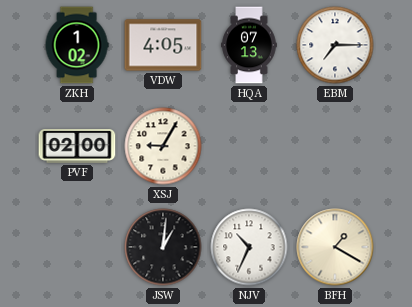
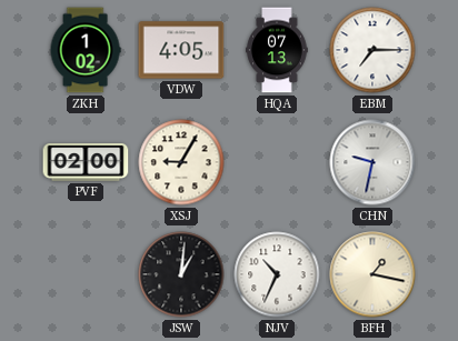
CHN: none -> 9:32 (372, 162)
BFH: 1:20 -> 1:17 (372, 274)
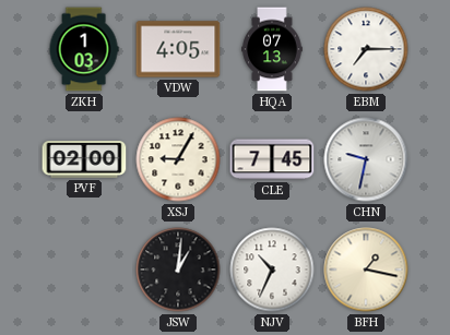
ZKH: 1:02 -> 1:03 (84, 49)
CLE: none -> 7:45 (272, 159)
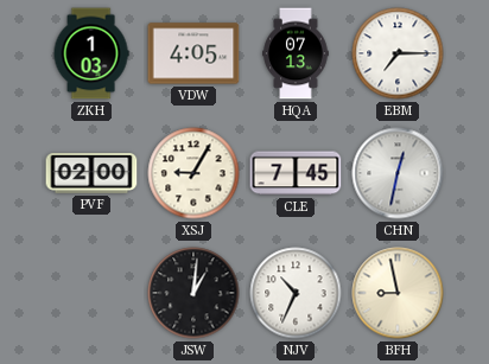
CHN: 9:32 -> 12:32 (398, 173)
BFH: 1:17 -> 8:58 (398, 293)
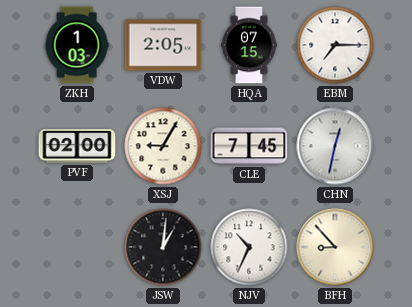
VDW: 4:05 -> 2:05 (163, 45)
HQA: 07:13 -> 07:15 (249, 45)
BFH: 8:58 -> 8:53 (335, 247)
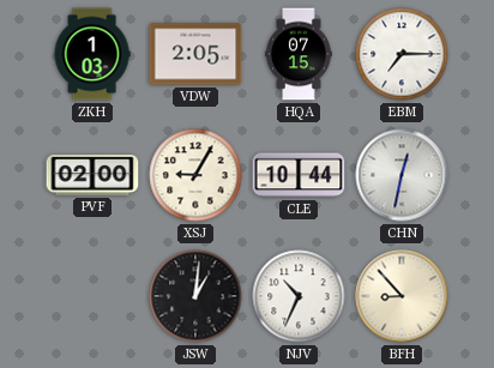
CLE: 7:45 -> 10:44 (299, 175)
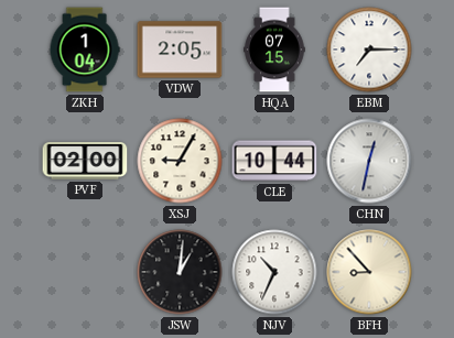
ZKH: 1:03 -> 1:04 (85, 50)
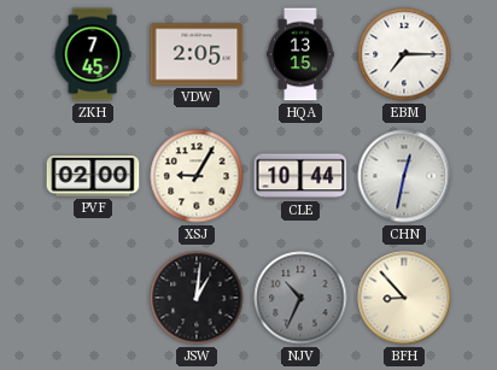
ZKH: 1:04 -> 7:45 (93, 54)
HQA: 07:15 -> 13:15 (300, 54)
NJV dial: white -> grey (300, 298)
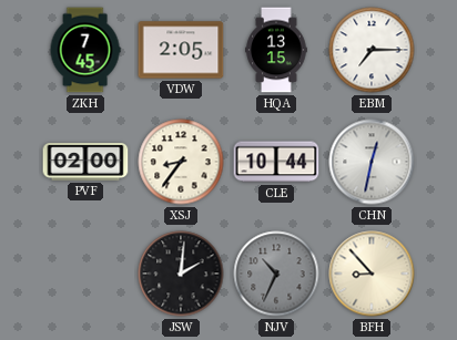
XSJ: 9:05 -> 8:36 (181, 162)
JSW: 1:01 -> 2:01 (181, 274)
